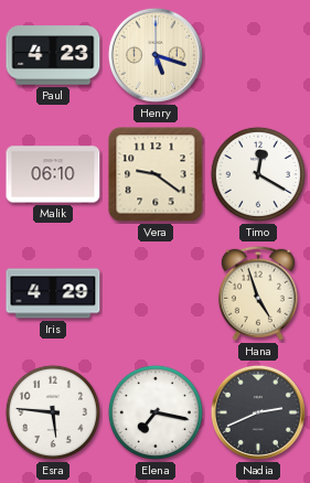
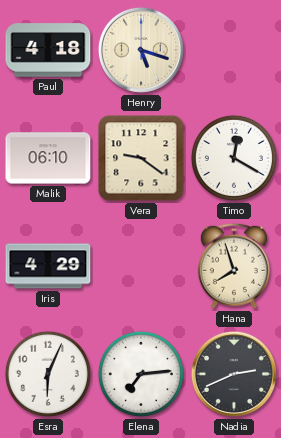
Paul: 4:23 -> 4:18 (48, 50)
Hana: 4:57 -> 7:57 (234, 266)
Esra: 5:46 -> 6:04 (48, 374)
Elena: 7:17 -> 7:14 (141, 374)
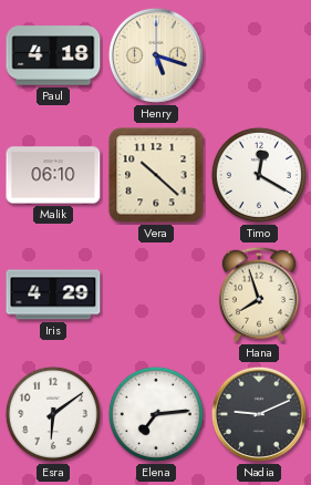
Vera: 9:21 -> 10:22 (156, 175)
Esra: 6:04 -> 6:09 (53, 414)
Nadia: 2:41 -> 9:11 (259, 414)
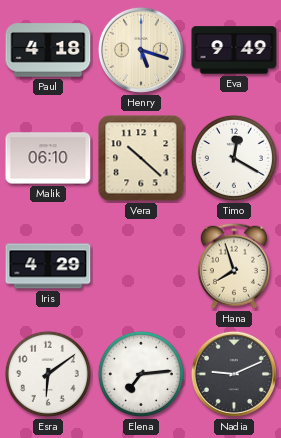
Eva: none -> 9:49 (234, 50)
